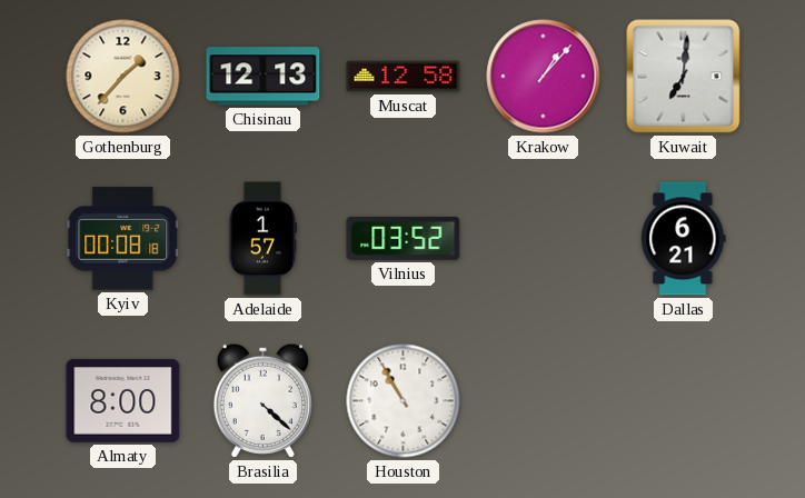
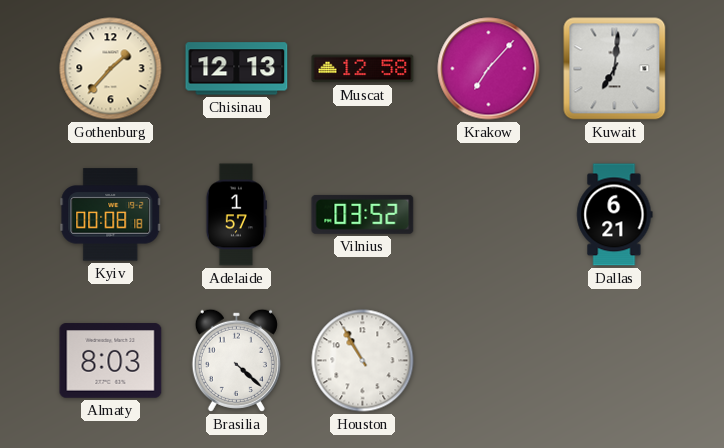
Krakow: 1:07 -> 7:07 (489, 69)
Almaty: 8:00 -> 8:03 (111, 361)
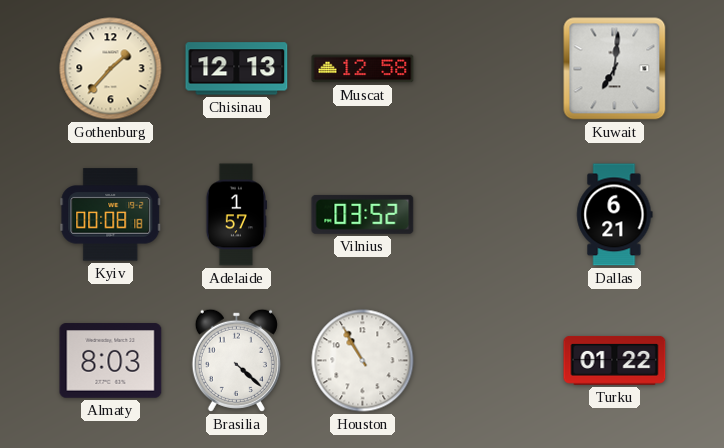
Krakow: 7:07 -> none (489, 69)
Turku: none -> 01:22 (615, 360)
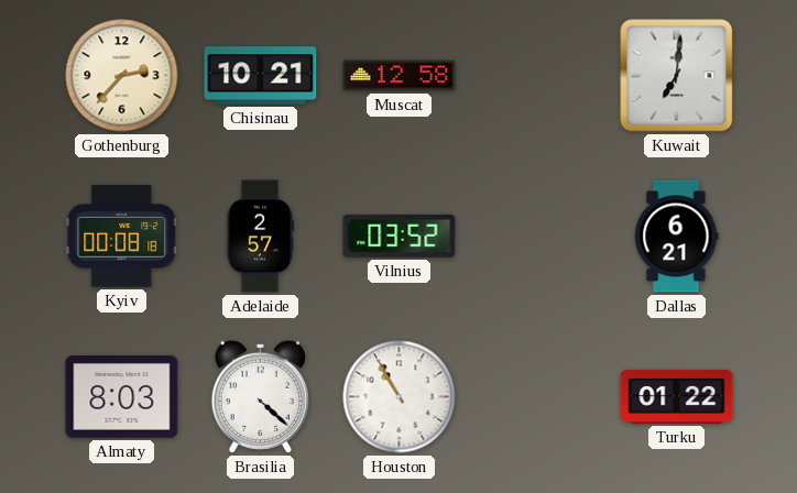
Gothenburg: 1:37 -> 2:37 (122, 76)
Chisinau: 12:13 -> 10:21 (261, 76)
Adelaide: 1:57 -> 2:57 (260, 237)
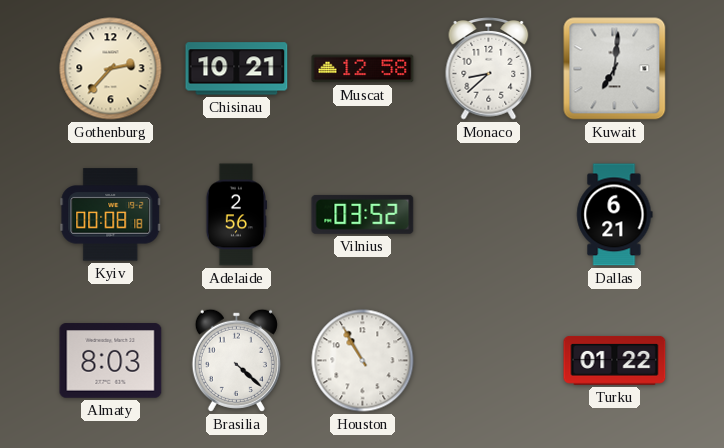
Monaco: none -> 8:38 (489, 69)
Adelaide: 2:57 -> 2:56 (236, 215)
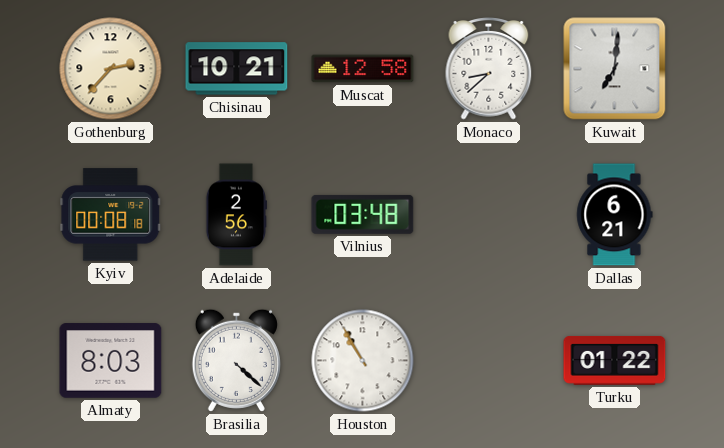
Vilnius: 03:52 -> 03:48 (363, 214)
